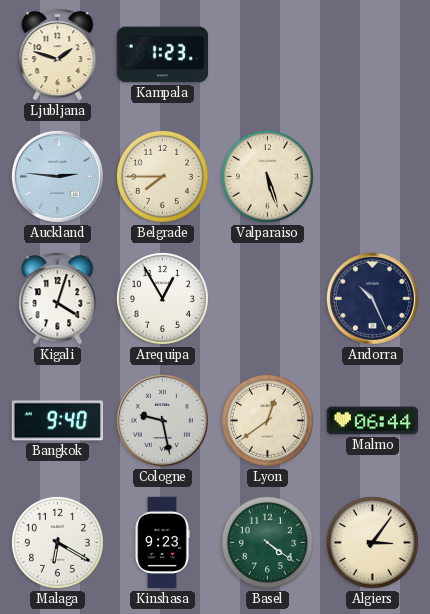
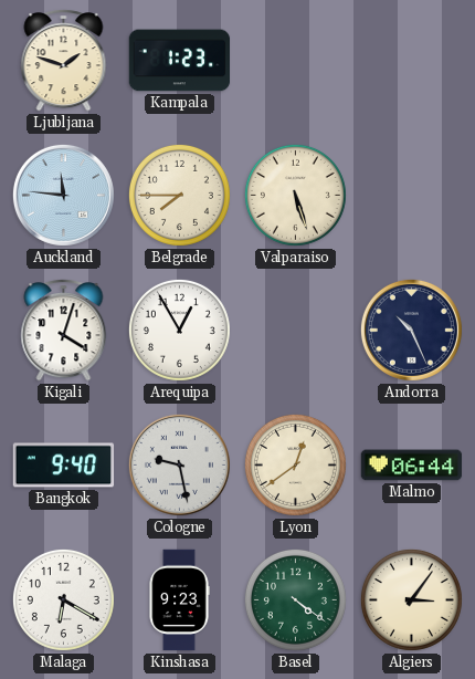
Auckland: 2:46 -> 11:46 (63, 195)
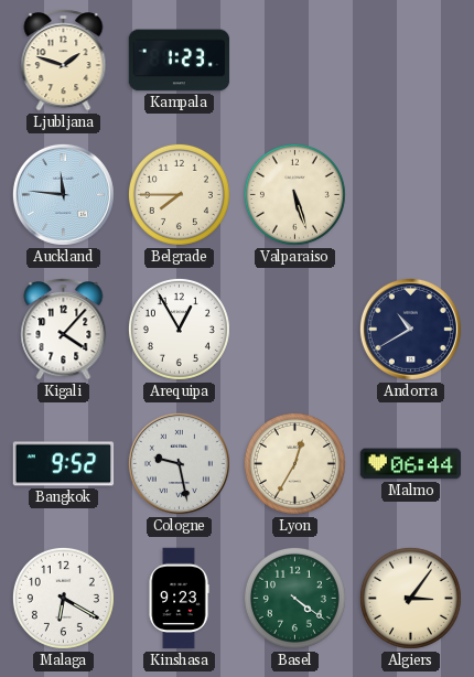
Kigali: 4:03 -> 4:07 (64, 330)
Andorra: 10:26 -> 10:40 (410, 329)
Bangkok: 9:40 -> 9:52 (64, 464)
Lyon: 12:39 -> 12:35 (294, 463)
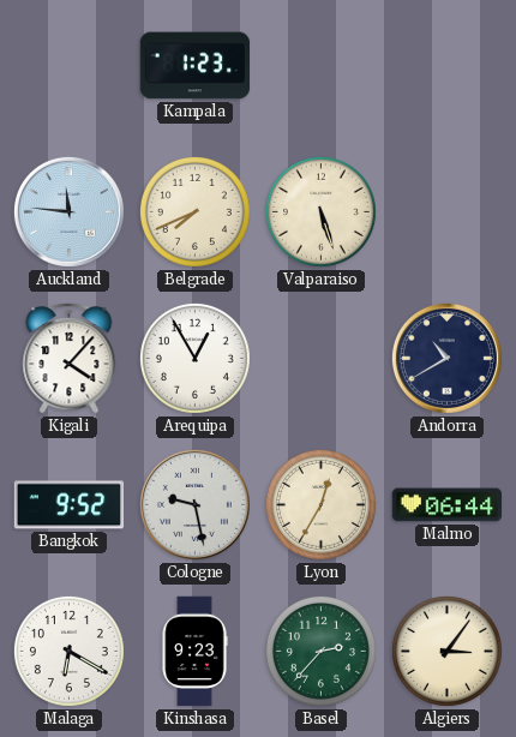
Ljubljana: 1:48 -> none (64, 61)
Belgrade: 7:45 -> 7:41 (194, 211)
Basel: 4:21 -> 2:37 (320, 651)
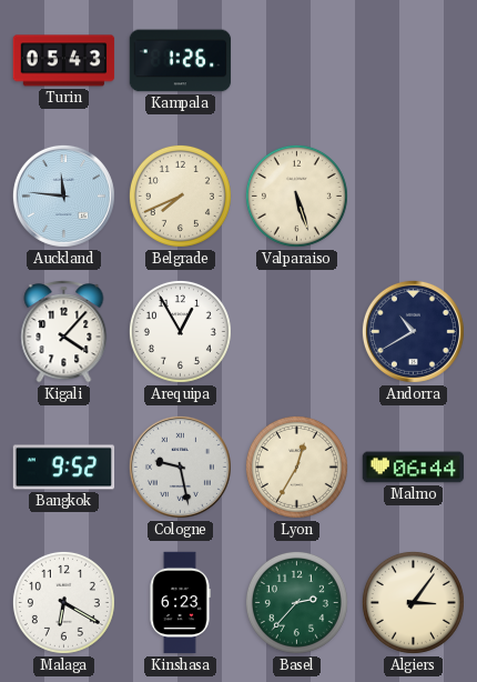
Turin: none -> 05:43 (64, 61)
Kampala: 1:23 -> 1:26 (181, 61)
Kinshasa: 9:23 -> 6:23 (180, 603)
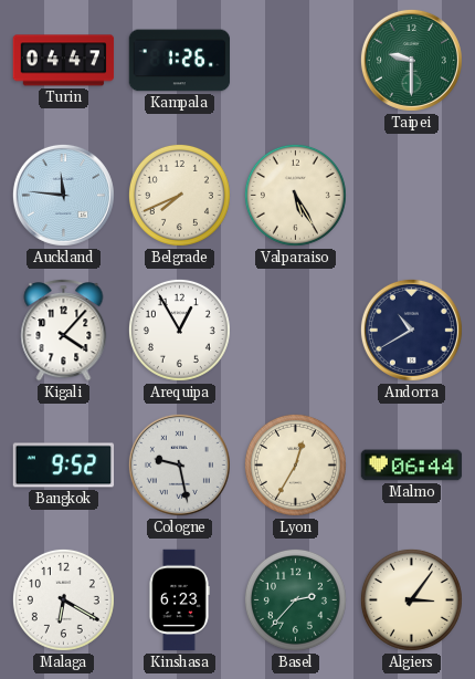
Turin: 05:43 -> 04:47 (64, 61)
Taipei: none -> 9:30 (411, 60)
Valparaiso: 5:27 -> 5:25 (295, 195)
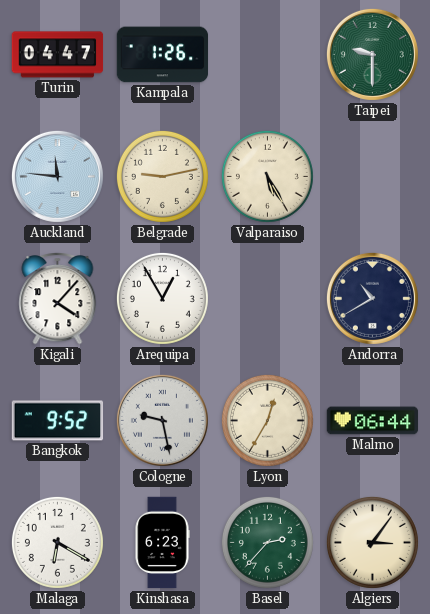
Belgrade: 7:41 -> 9:13 (162, 176)
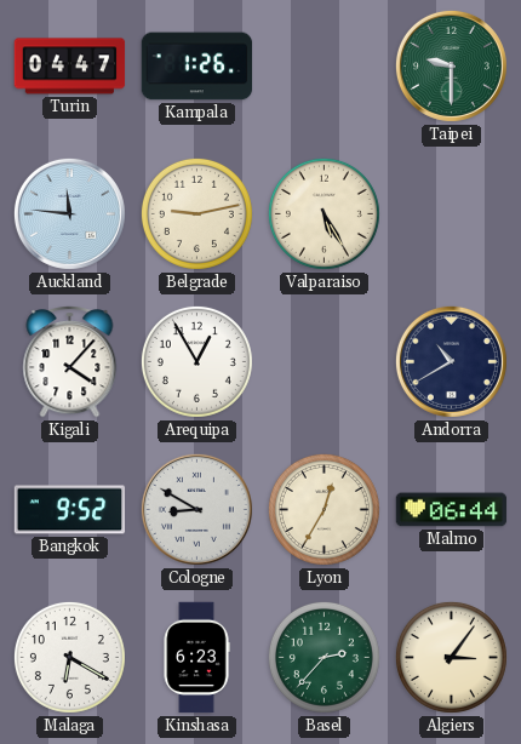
Cologne: 9:28 -> 8:50 (196, 509)
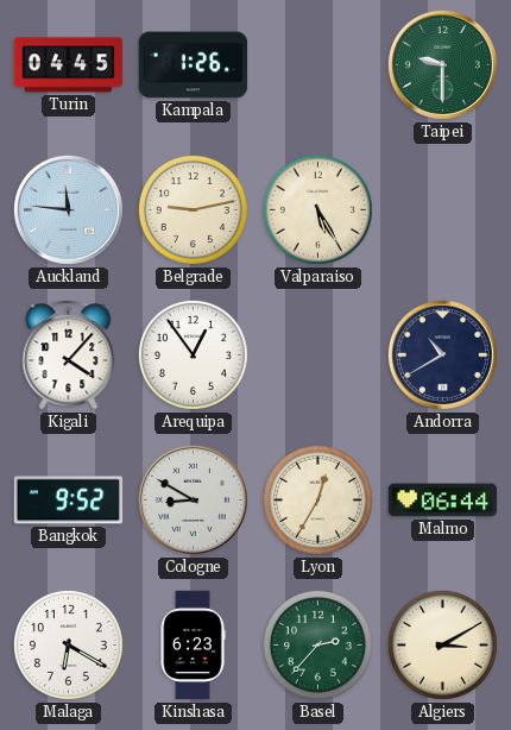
Turin: 04:47 -> 04:45 (69, 65)
Arequipa: 12:55 -> 12:54 (193, 354)
Algiers: 3:06 -> 3:10 (442, 644)
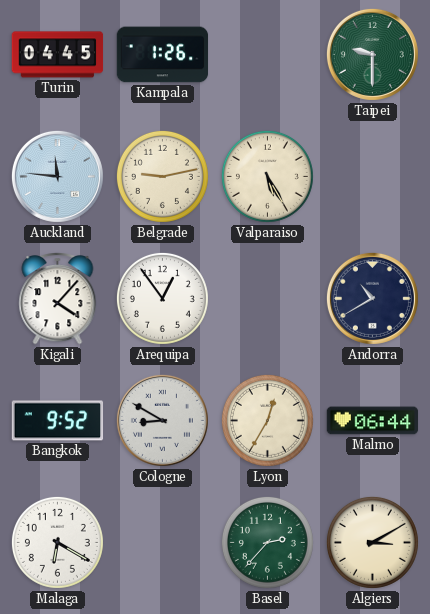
Kinshasa: 6:23 -> none (193, 646)
